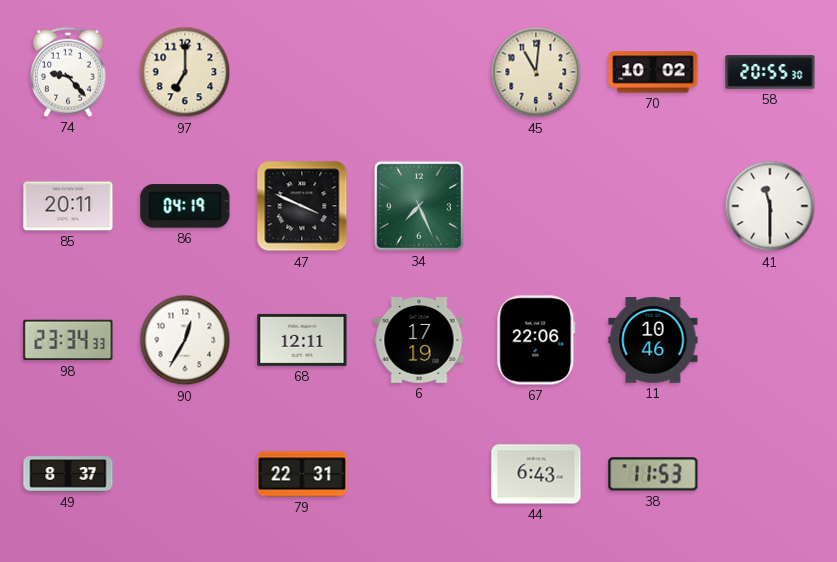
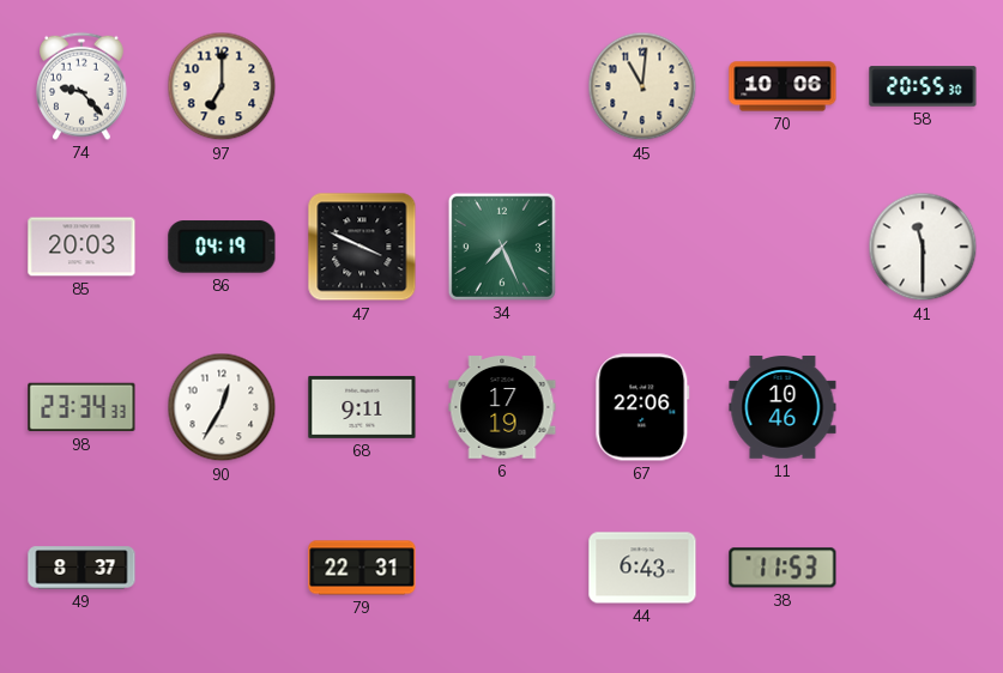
70: 10:02 -> 10:06 (783, 86)
85: 20:11 -> 20:03 (81, 247)
68: 12:11 -> 9:11 (362, 407)
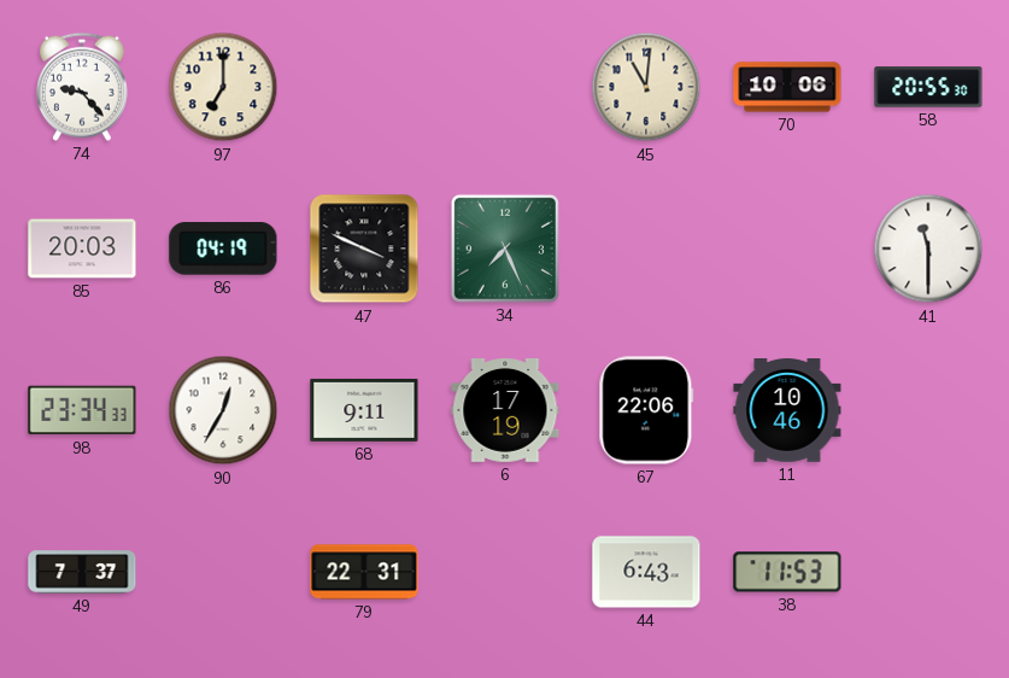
49: 8:37 -> 7:37 (82, 572)
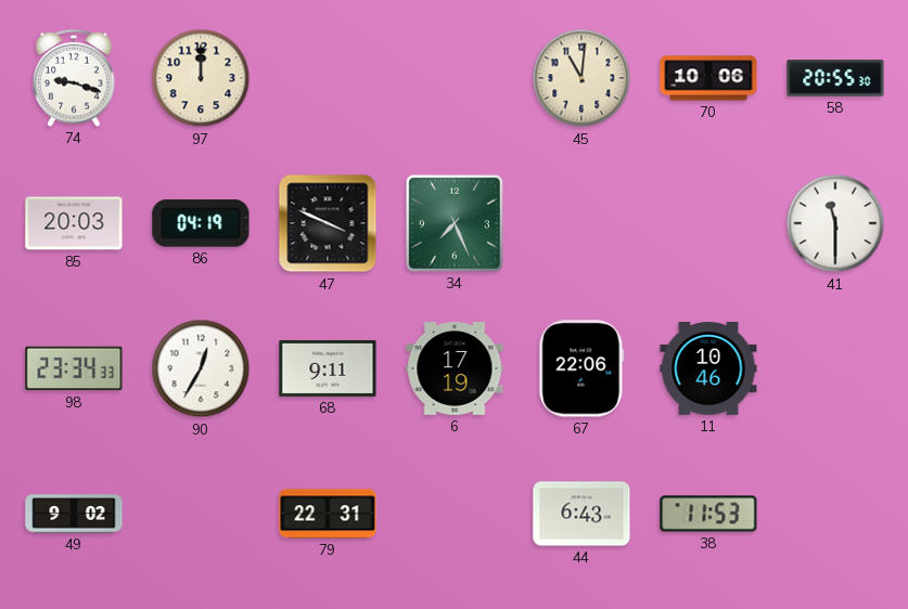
74: 9:23 -> 9:18 (74, 78)
97: 7:00 -> 12:00 (201, 78)
49: 7:37 -> 9:02 (74, 514)
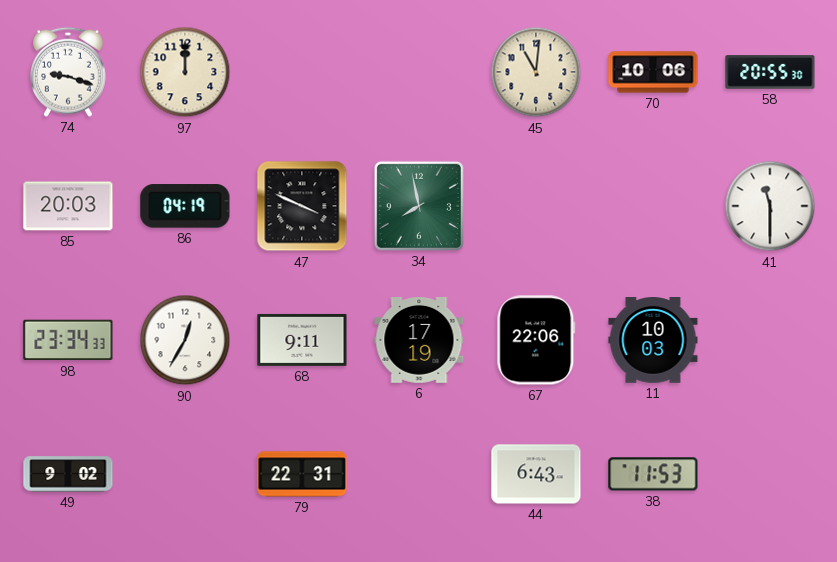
34: 7:26 -> 7:58 (419, 206)
11: 10:46 -> 10:03 (653, 341)
